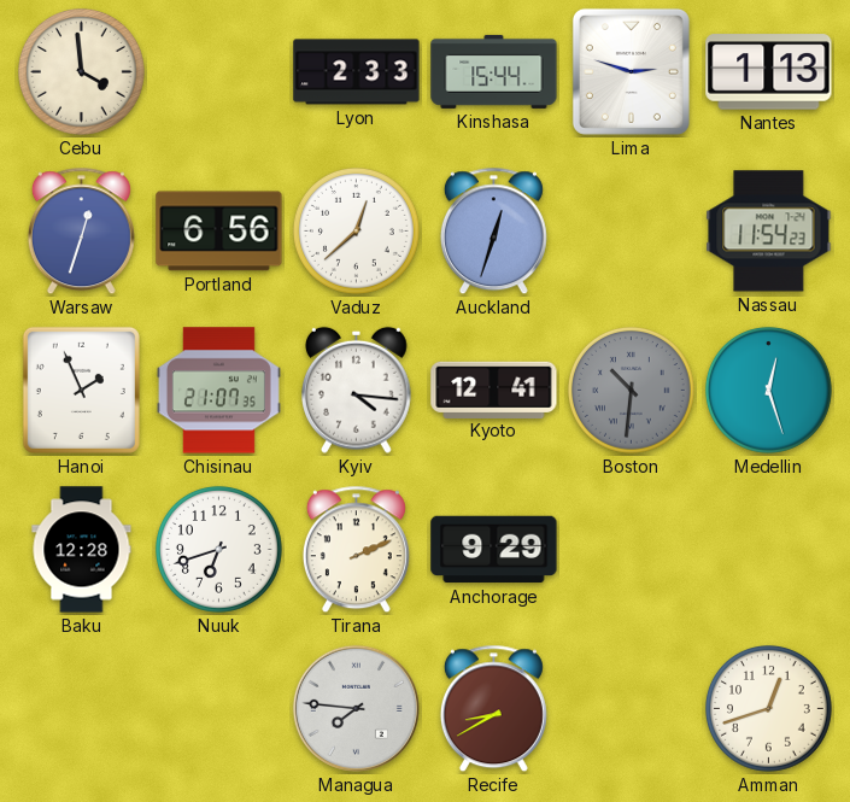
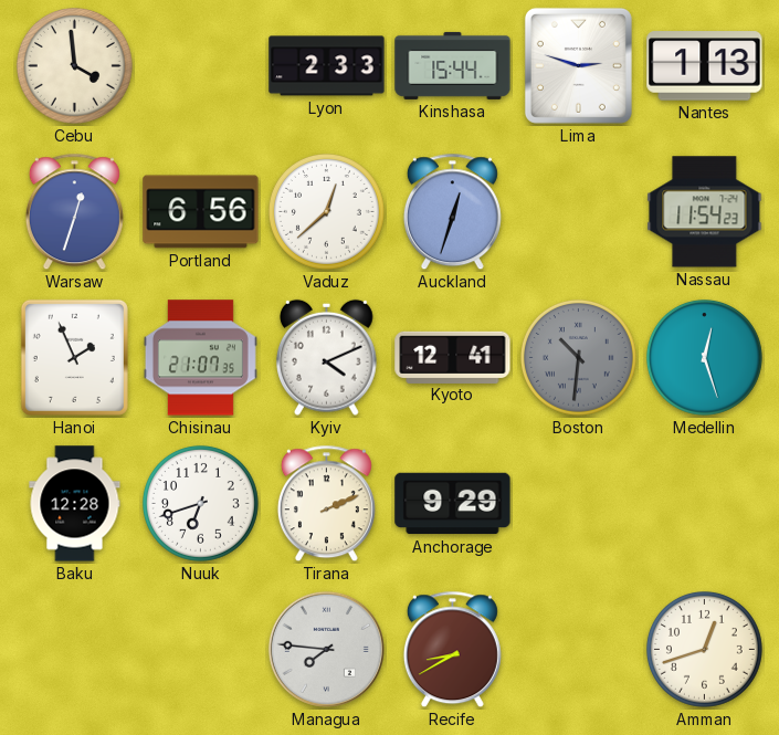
Kyiv: 4:16 -> 4:11 (327, 357)
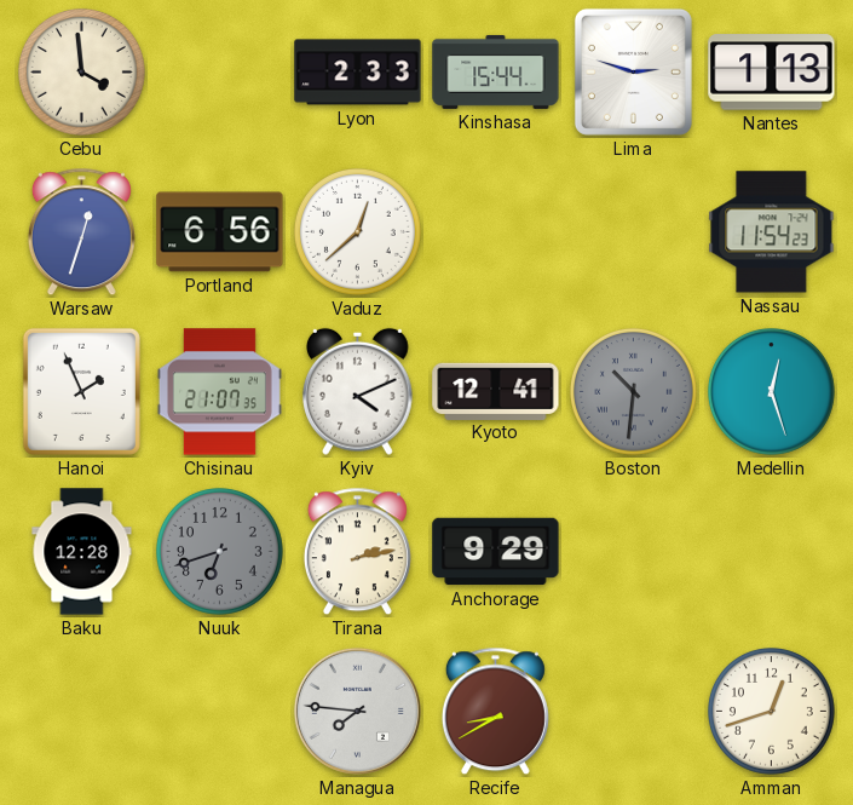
Auckland: 12:33 -> none (452, 212)
Nuuk dial: white -> grey (219, 551)
Tirana: 2:11 -> 2:13 (357, 552)
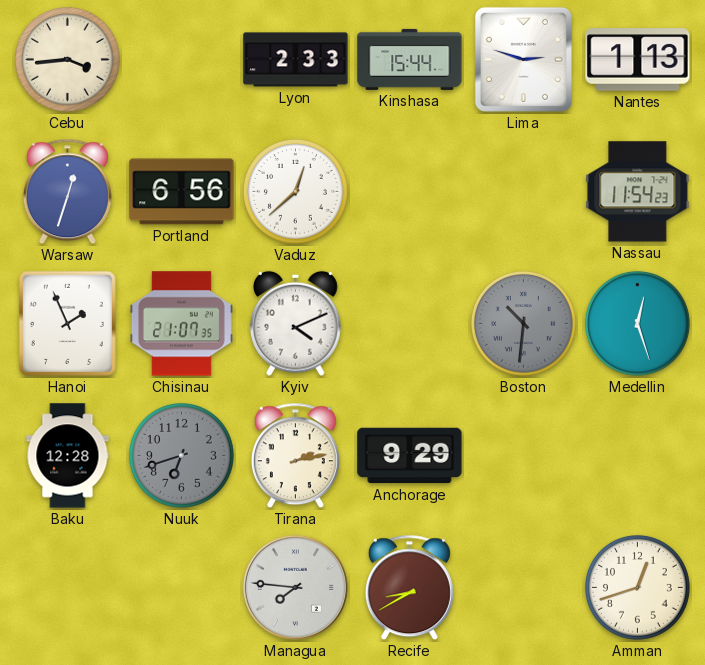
Cebu: 3:59 -> 3:44 (67, 59)
Kyoto: 12:41 -> none (496, 391)
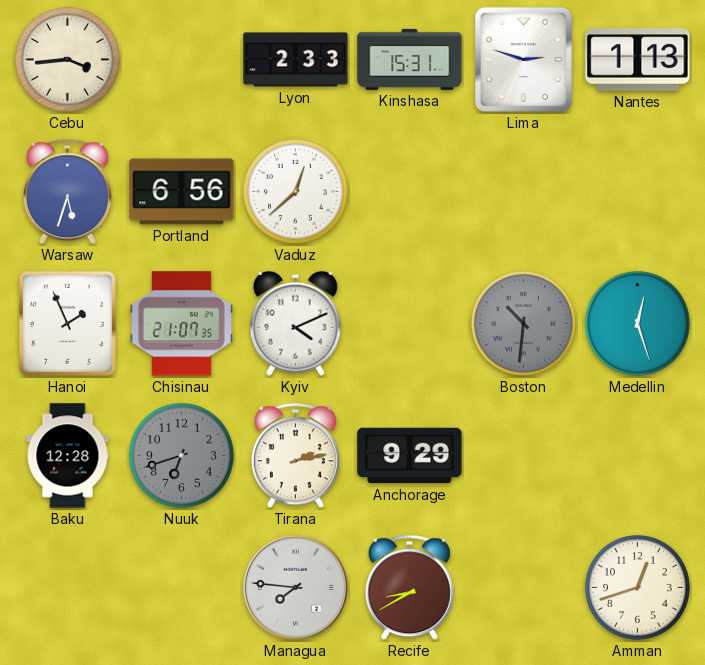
Kinshasa: 15:44 -> 15:31 (410, 59)
Warsaw: 12:33 -> 5:33 (67, 192)
Nassau: 11:54 -> none (638, 192)
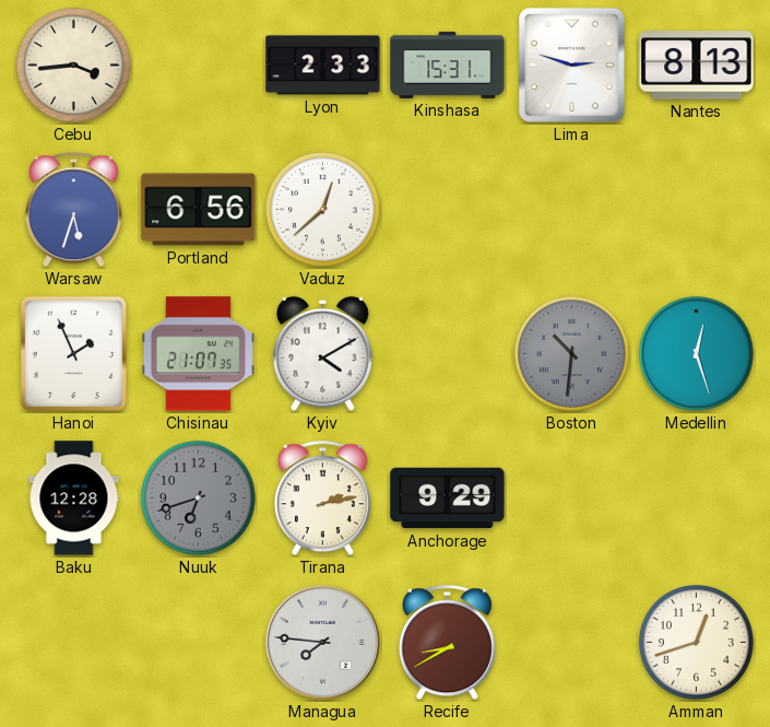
Nantes: 1:13 -> 8:13 (697, 66)
Kyiv: 4:11 -> 4:10 (323, 353)
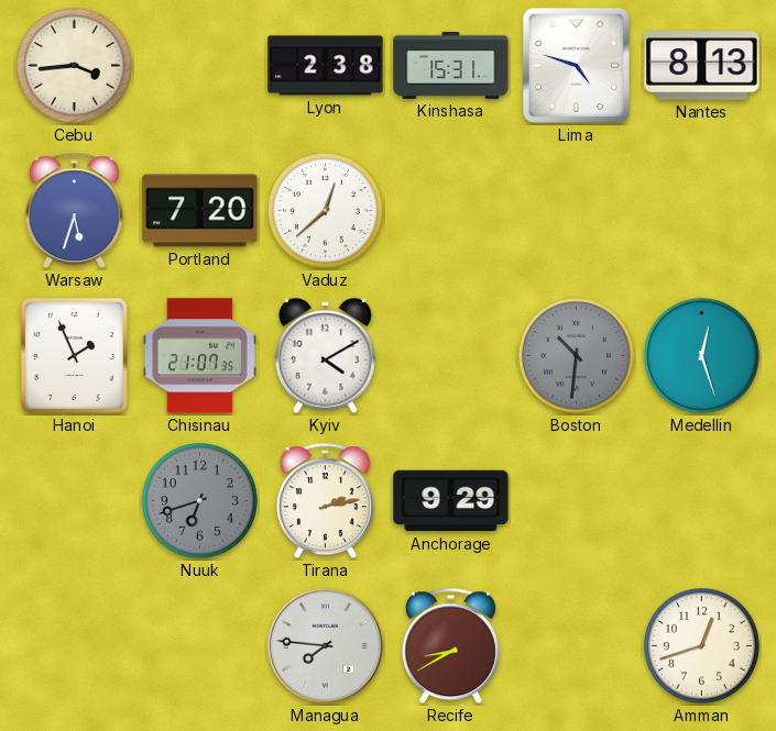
Lyon: 2:33 -> 2:38 (326, 66)
Lima: 2:48 -> 4:48 (576, 65)
Portland: 6:56 -> 7:20 (200, 211)
Baku: 12:28 -> none (74, 499)
